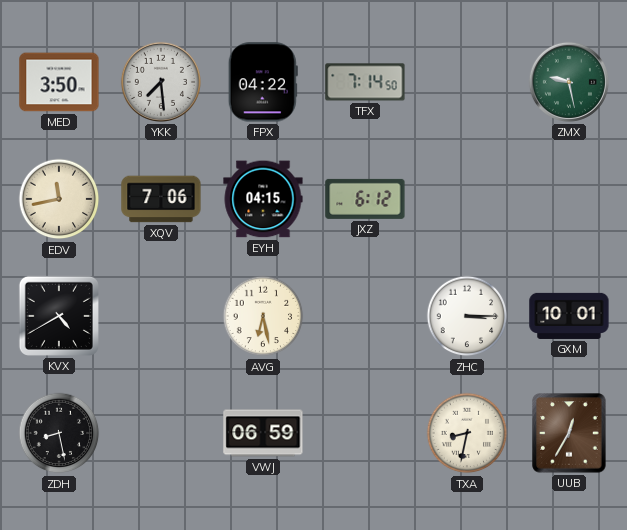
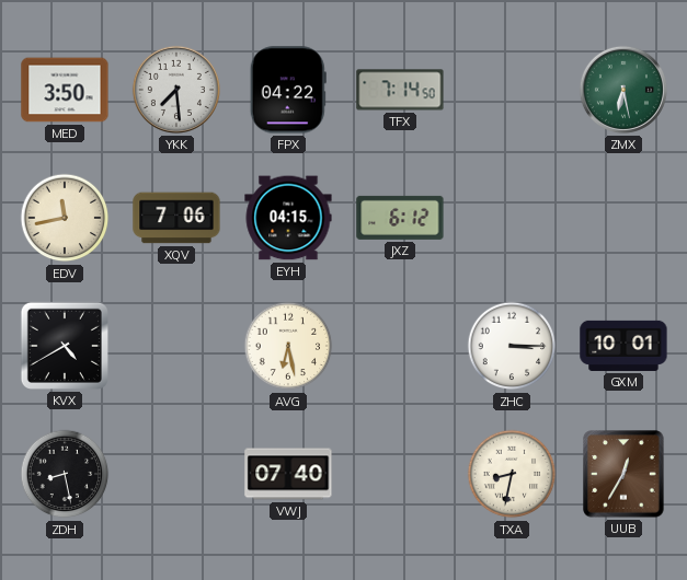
ZMX: 9:28 -> 6:28 (623, 90)
VWJ: 06:59 -> 07:40 (288, 474)
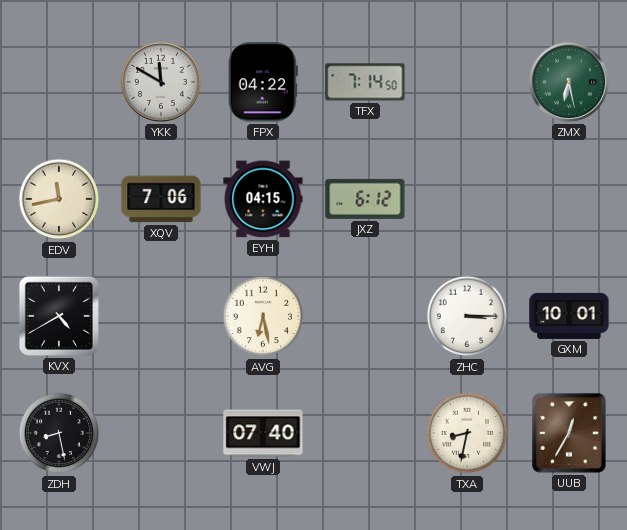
MED: 3:50 -> none (65, 90)
YKK: 7:29 -> 11:50 (161, 82)
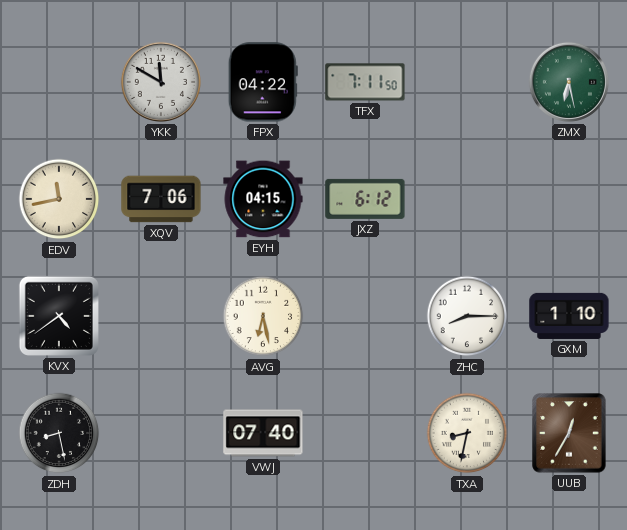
TFX: 7:14 -> 7:11 (365, 82)
KVX: 4:40 -> 4:39 (59, 316)
ZHC: 3:15 -> 8:15 (467, 316)
GXM: 10:01 -> 1:10 (569, 316)
